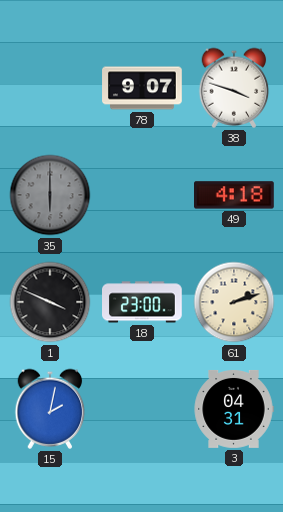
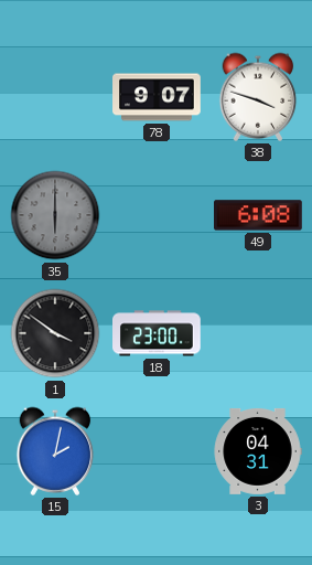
49: 4:18 -> 6:08 (259, 215)
1: 3:49 -> 3:51 (55, 333)
61: 2:12 -> none (234, 302)
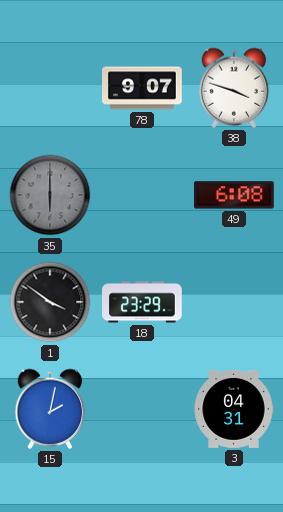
18: 23:00 -> 23:29 (143, 302)
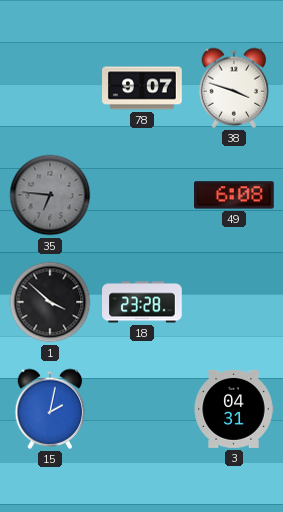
35: 6:00 -> 6:46 (50, 195)
1: 3:51 -> 3:52 (50, 302)
18: 23:29 -> 23:28 (143, 302)
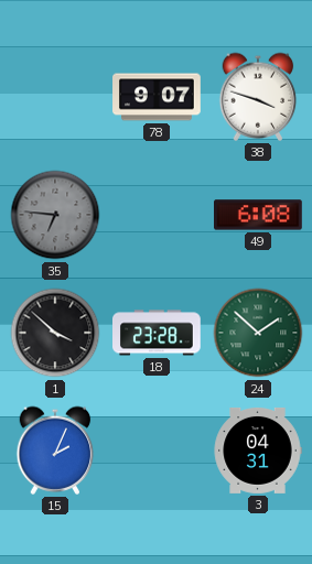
24: none -> 1:52 (258, 333)
15: 2:02 -> 2:04 (55, 451)
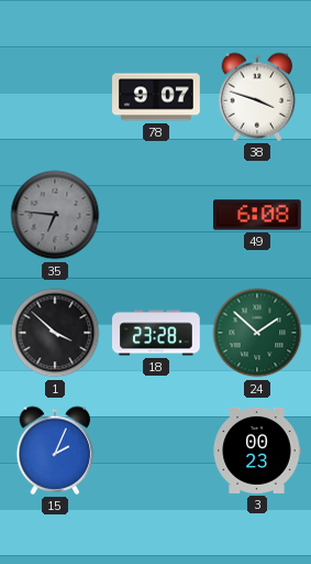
3: 04:31 -> 00:23 (257, 451)
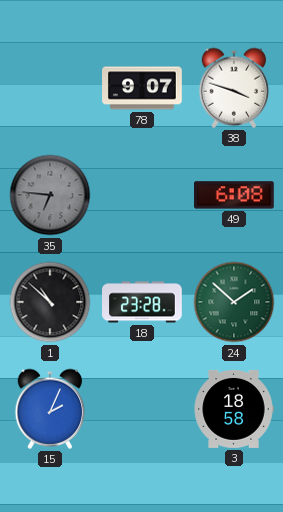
1: 3:52 -> 10:52 (50, 302)
3: 00:23 -> 18:58 (234, 409)
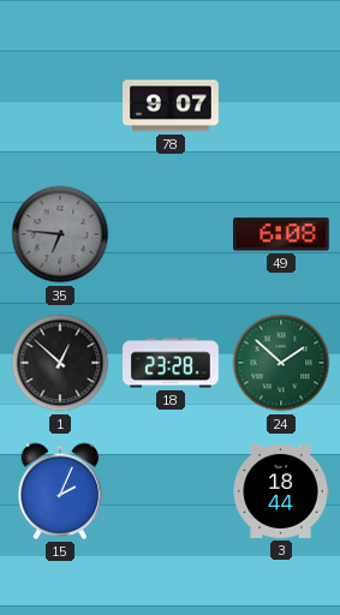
38: 3:48 -> none (234, 88)
1: 10:52 -> 12:52 (60, 363)
3: 18:58 -> 18:44 (281, 491)
